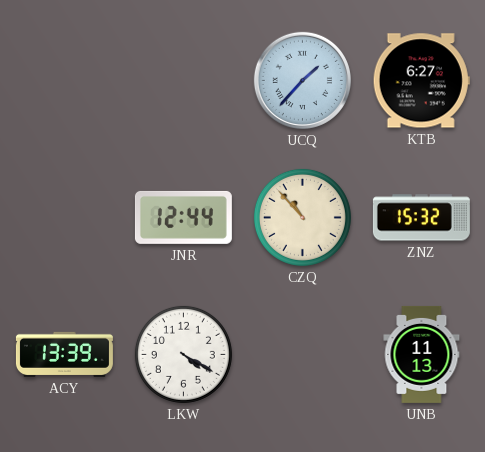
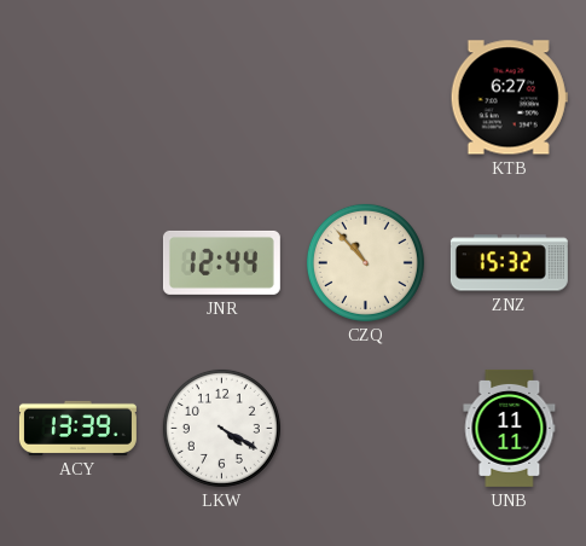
UCQ: 1:37 -> none (302, 80)
UNB: 11:13 -> 11:11 (510, 428)
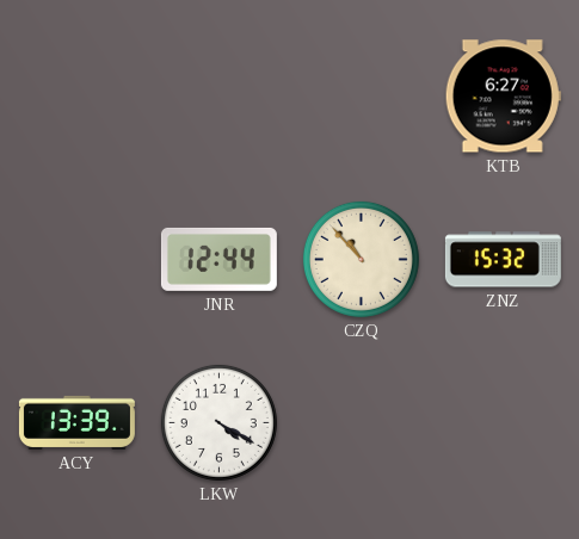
UNB: 11:11 -> none (510, 428)
